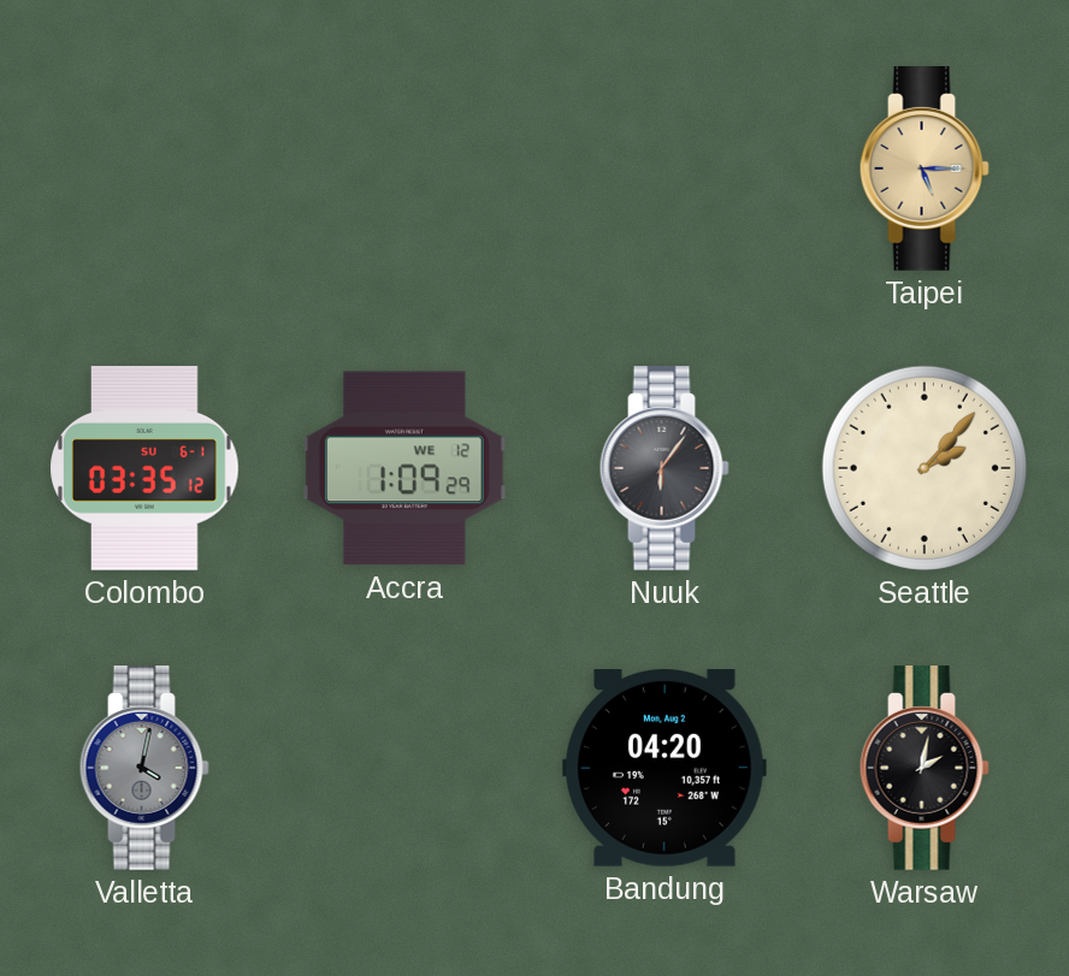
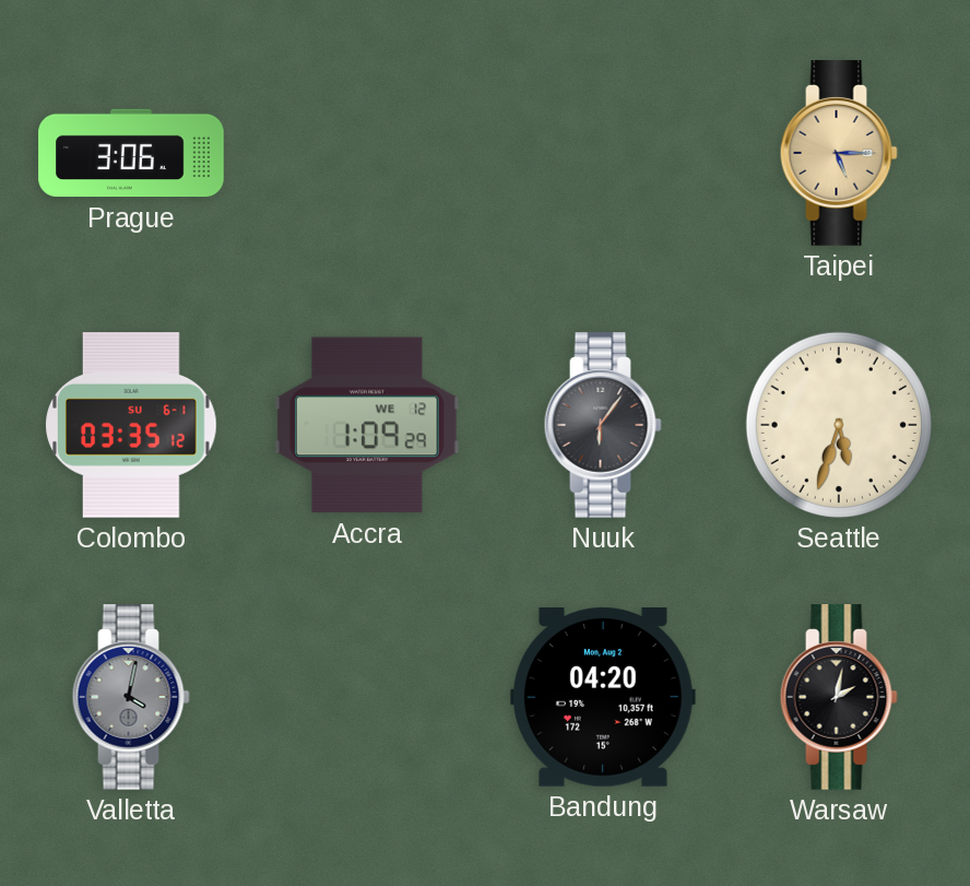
Prague: none -> 3:06 (131, 153)
Seattle: 2:07 -> 5:33 (839, 425)
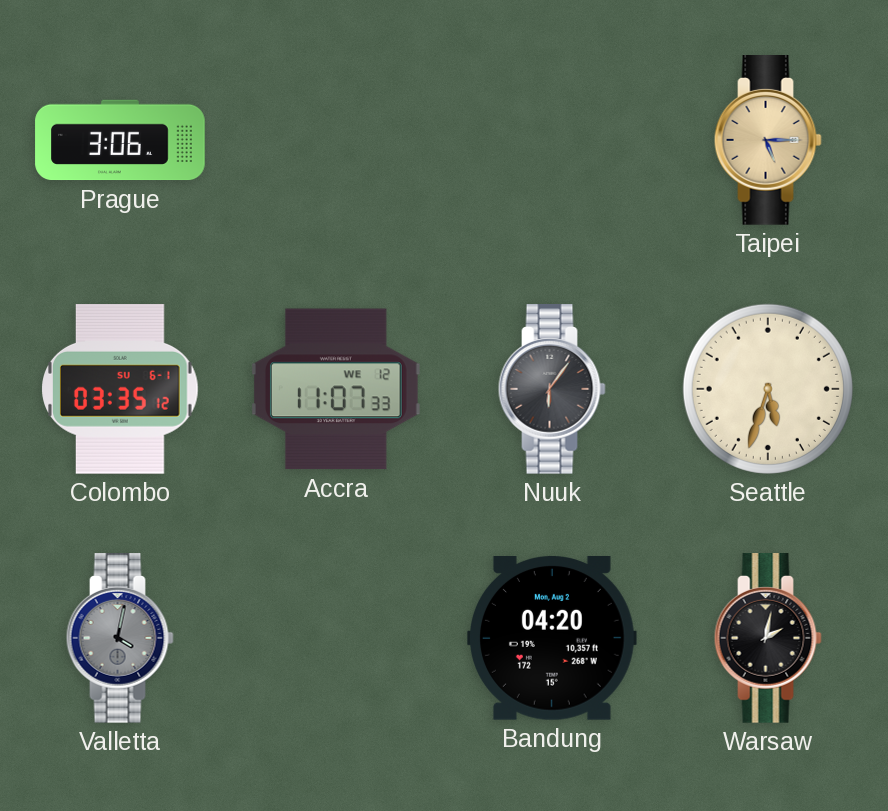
Accra: 1:09 -> 11:07 (336, 389)
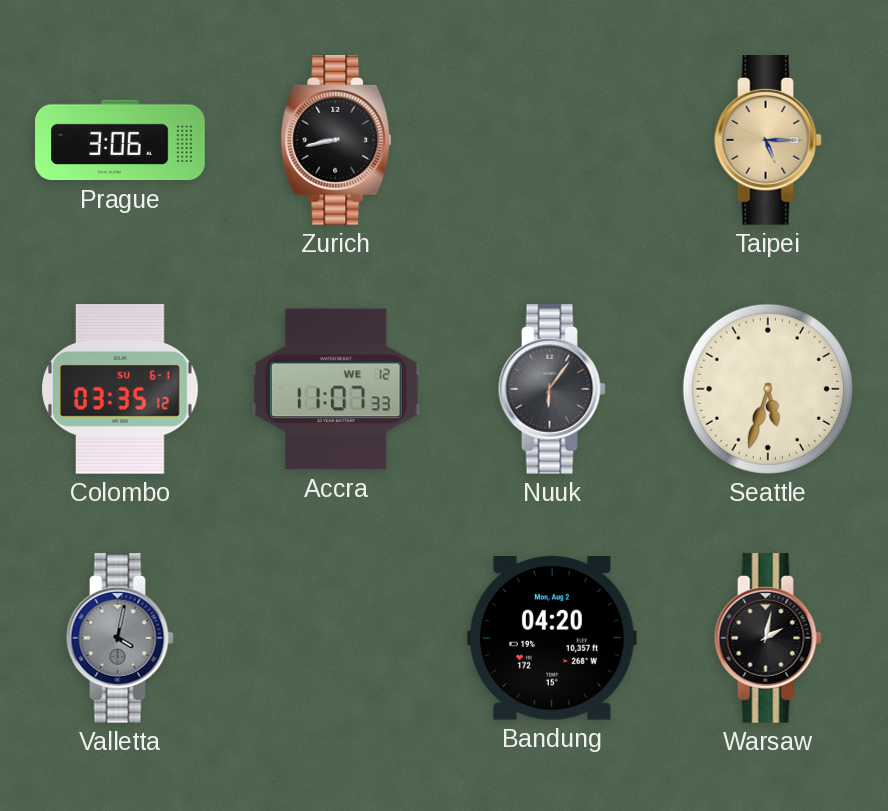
Zurich: none -> 8:43 (336, 141)
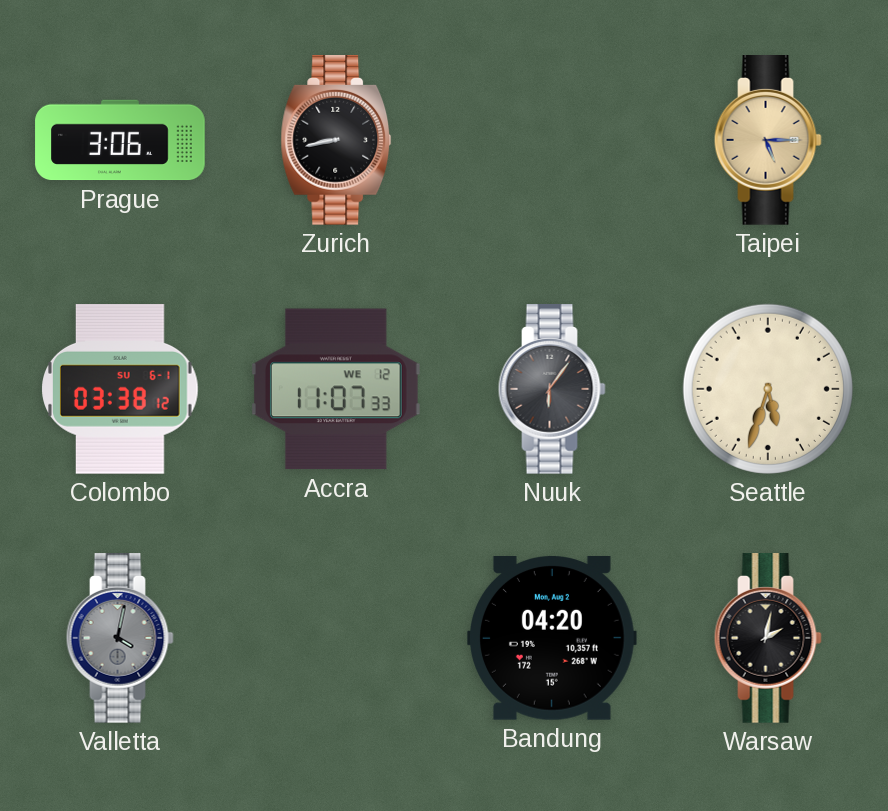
Colombo: 03:35 -> 03:38 (120, 390)
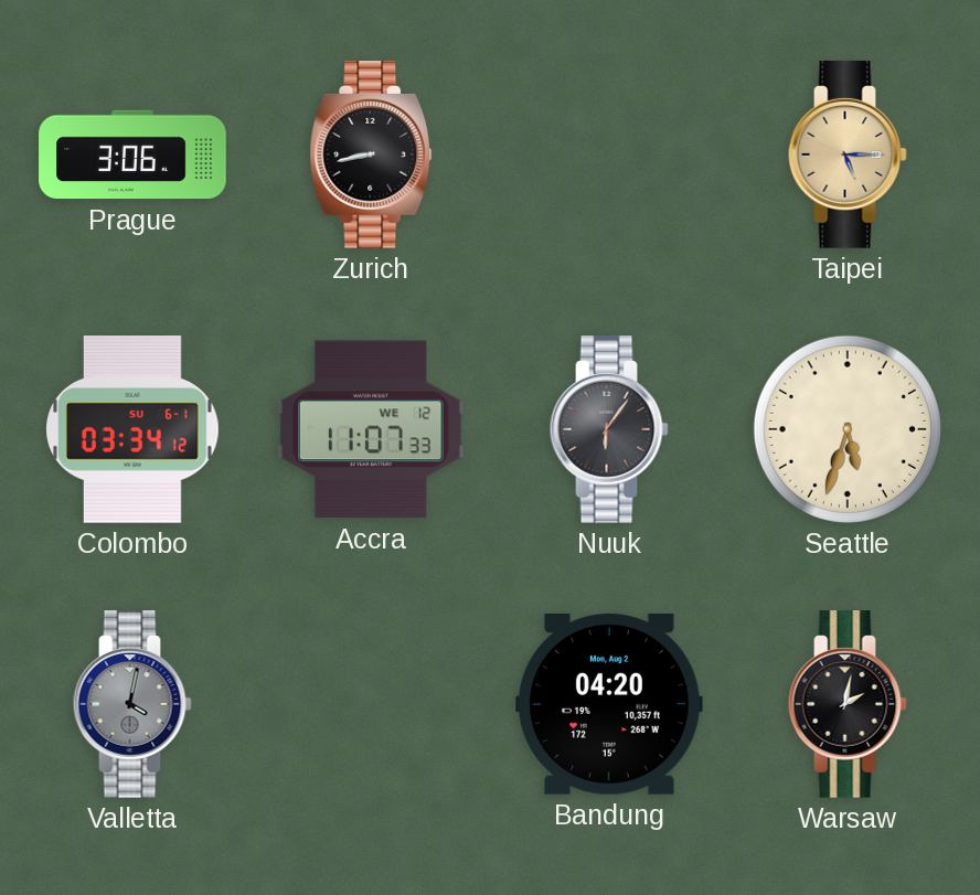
Colombo: 03:38 -> 03:34 (132, 430)
